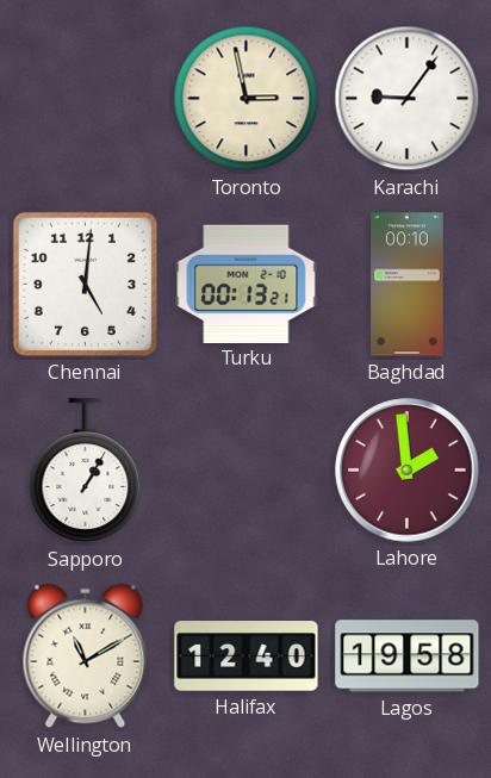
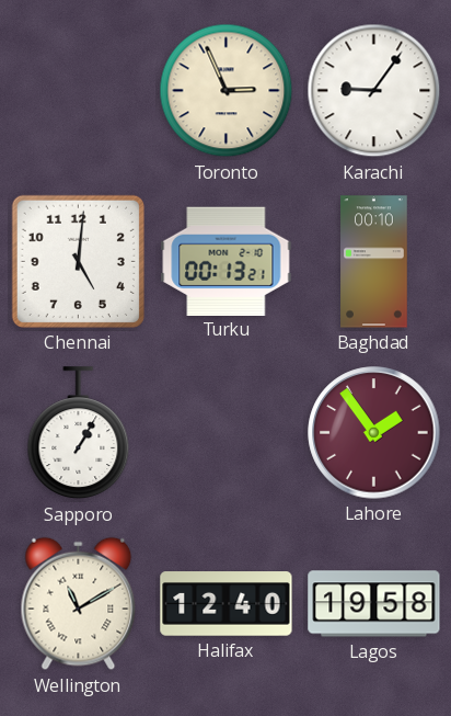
Toronto: 2:58 -> 2:56 (227, 91)
Lahore: 1:59 -> 1:54 (374, 433)
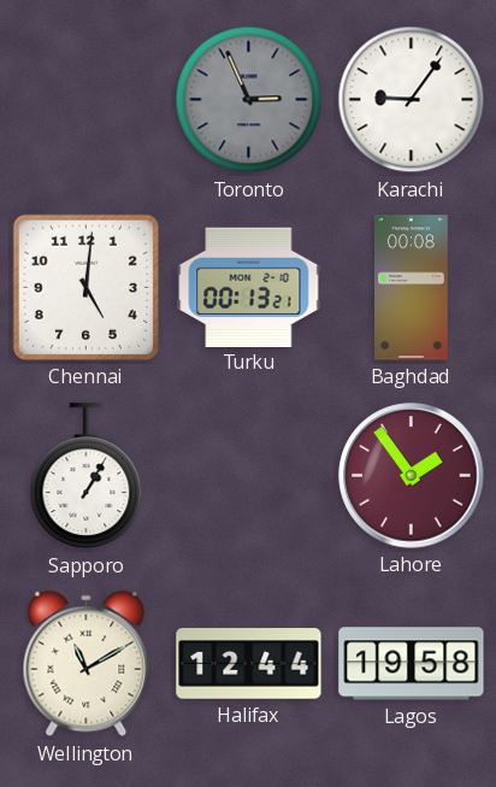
Toronto dial: cream -> grey (249, 100)
Baghdad: 00:10 -> 00:08 (412, 288)
Halifax: 12:40 -> 12:44 (249, 664)
